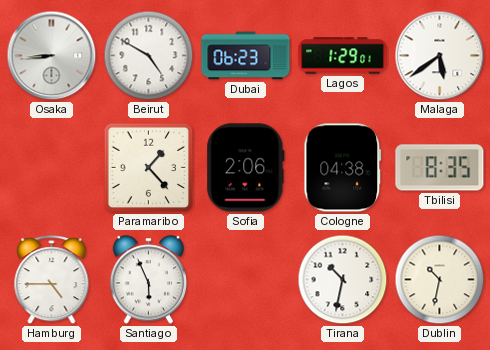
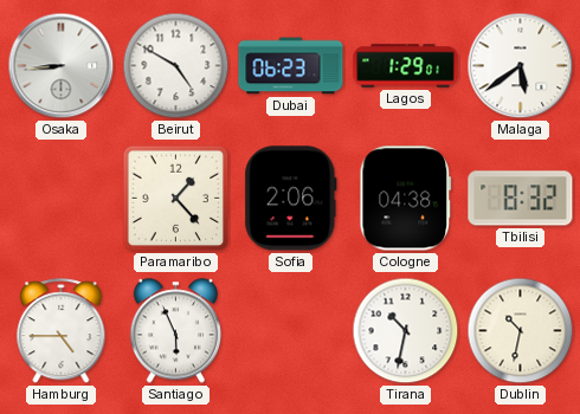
Tbilisi: 8:35 -> 8:32 (521, 199)
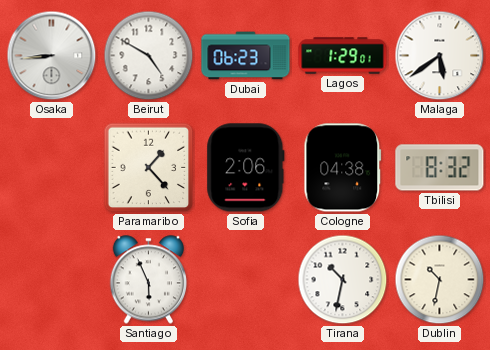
Hamburg: 4:45 -> none (62, 331)
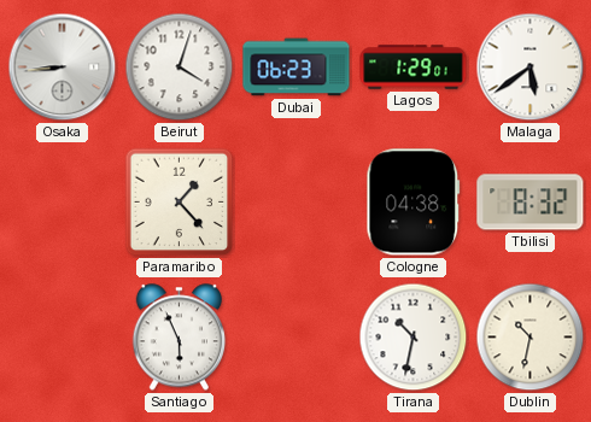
Beirut: 4:50 -> 4:03 (180, 68)
Sofia: 2:06 -> none (246, 168)
